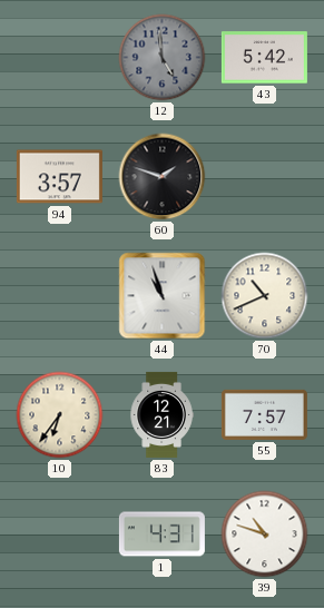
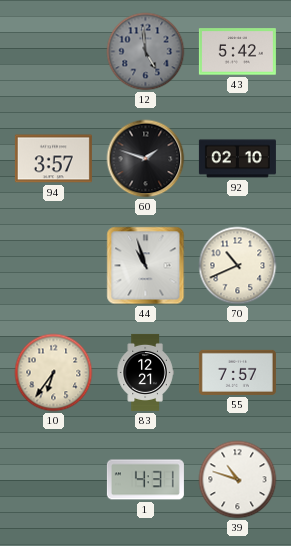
92: none -> 02:10 (237, 159)
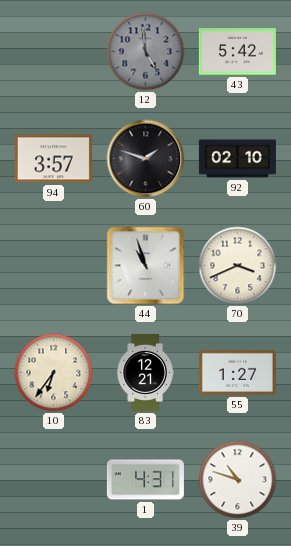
70: 10:41 -> 3:41 (238, 266)
55: 7:57 -> 1:27 (237, 372)
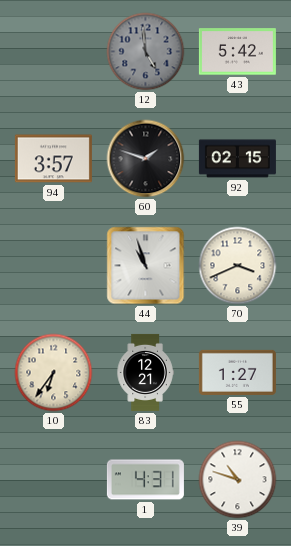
92: 02:10 -> 02:15 (237, 159)
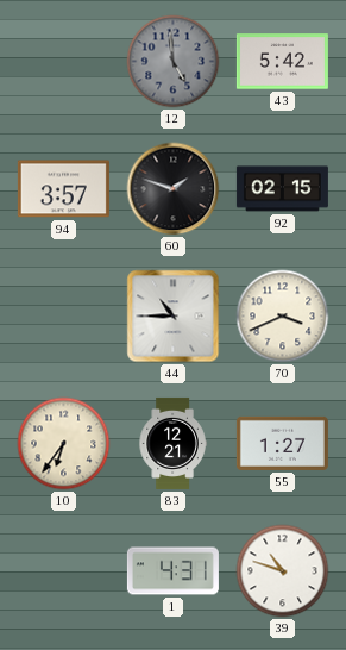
44: 10:57 -> 10:45 (174, 317)
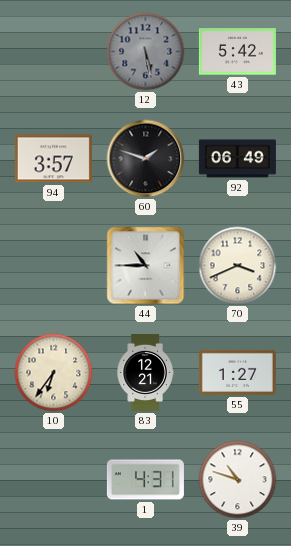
12: 4:59 -> 5:28 (146, 52)
92: 02:15 -> 06:49 (237, 159)
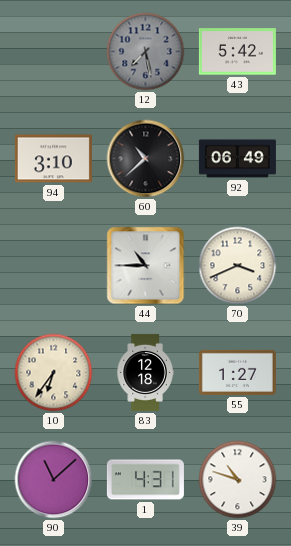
12: 5:28 -> 7:28 (146, 52)
94: 3:57 -> 3:10 (53, 159)
60: 1:48 -> 10:38 (146, 159)
83: 12:21 -> 12:18 (145, 372)
90: none -> 11:08 (54, 480)
